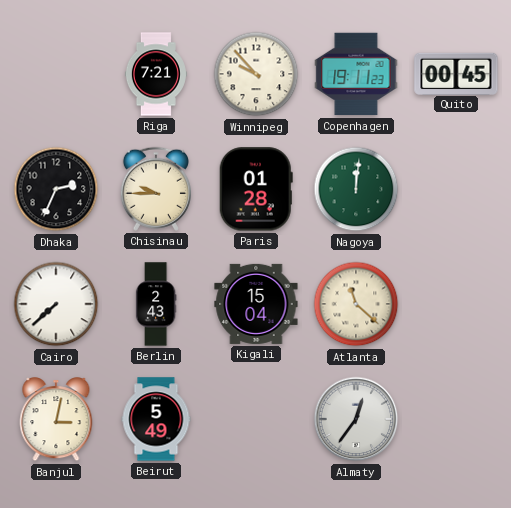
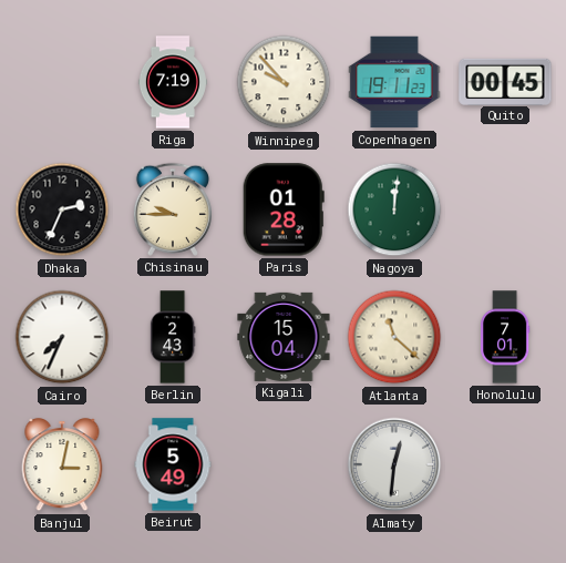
Riga: 7:21 -> 7:19 (173, 82)
Cairo: 7:38 -> 7:34 (62, 337)
Honolulu: none -> 7:01 (505, 337)
Almaty: 12:36 -> 12:31 (394, 464)
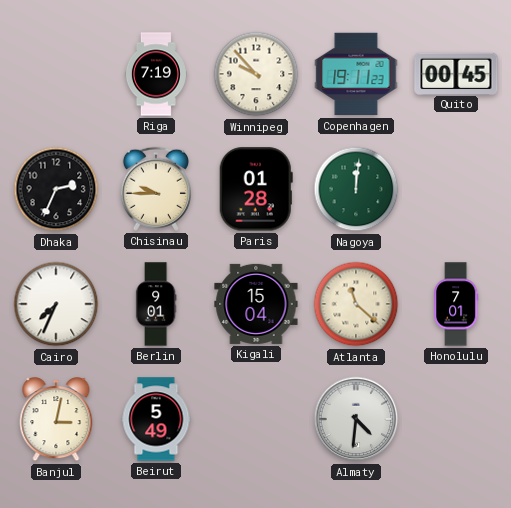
Berlin: 2:43 -> 9:01 (156, 304)
Almaty: 12:31 -> 4:31 (356, 419)
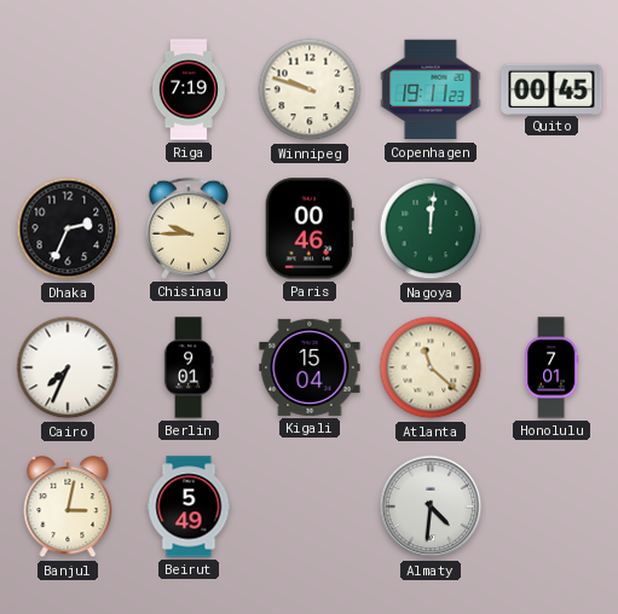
Winnipeg: 9:53 -> 9:48 (310, 89)
Paris: 01:28 -> 00:46 (310, 228)
